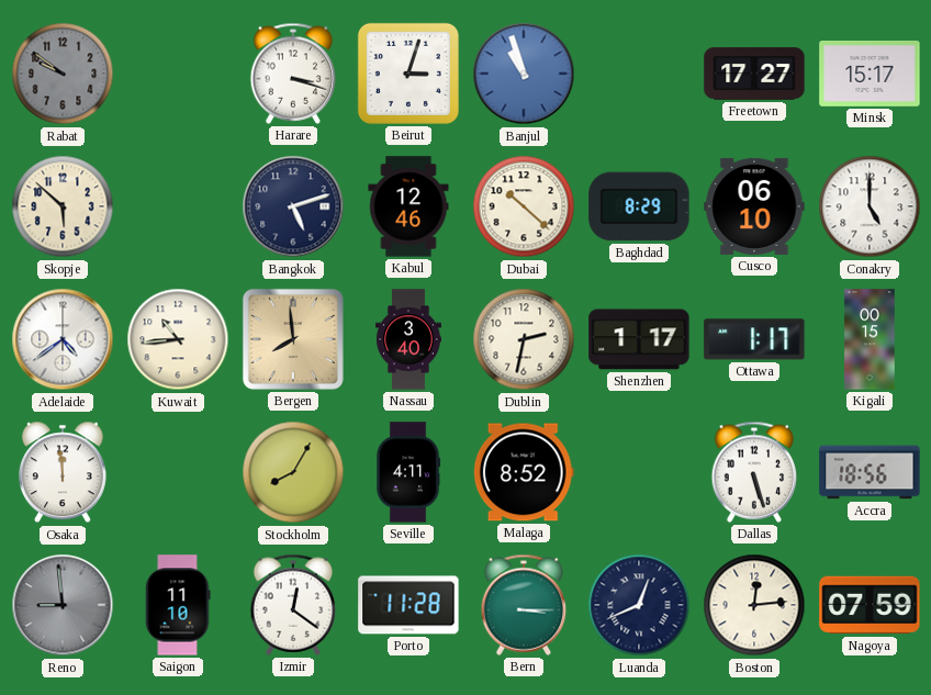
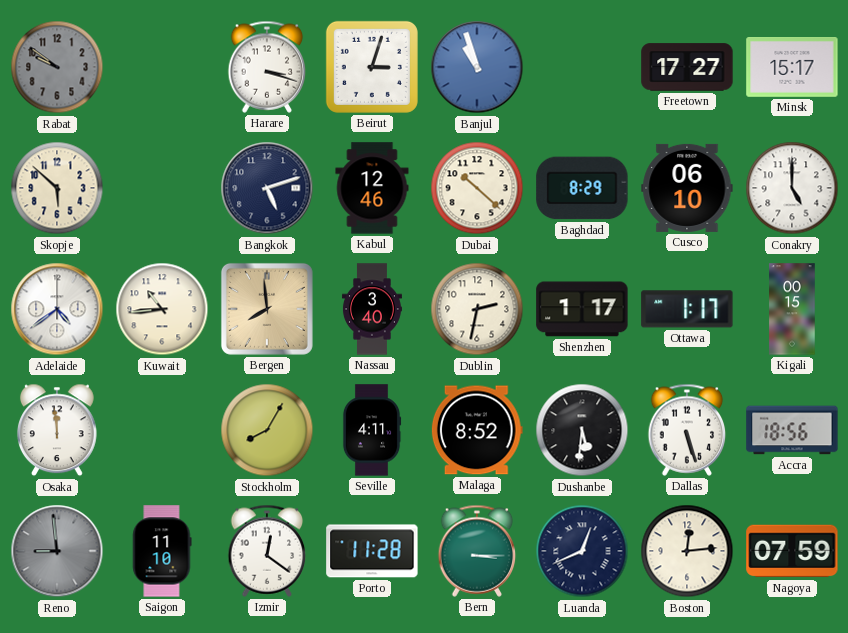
Dushanbe: none -> 5:31 (582, 430)
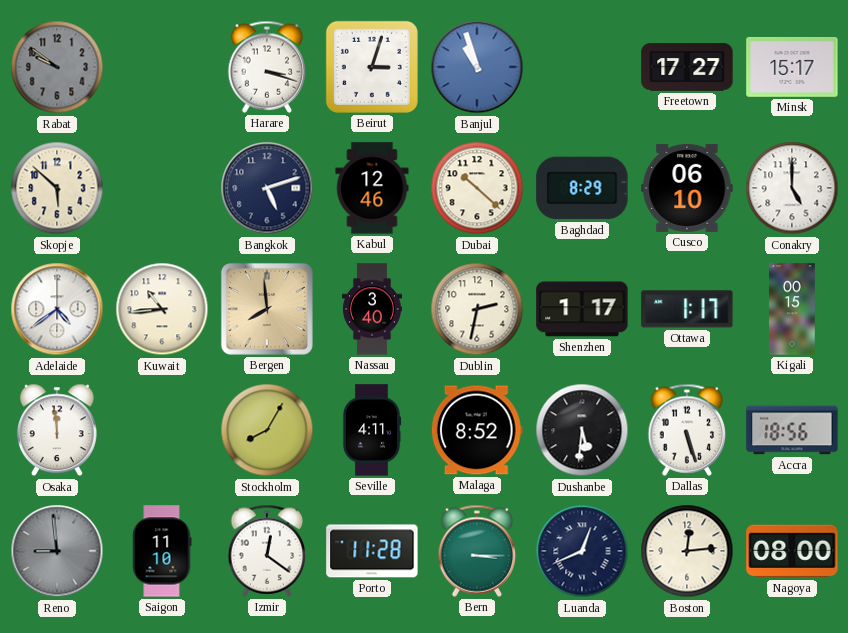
Nagoya: 07:59 -> 08:00 (792, 551)
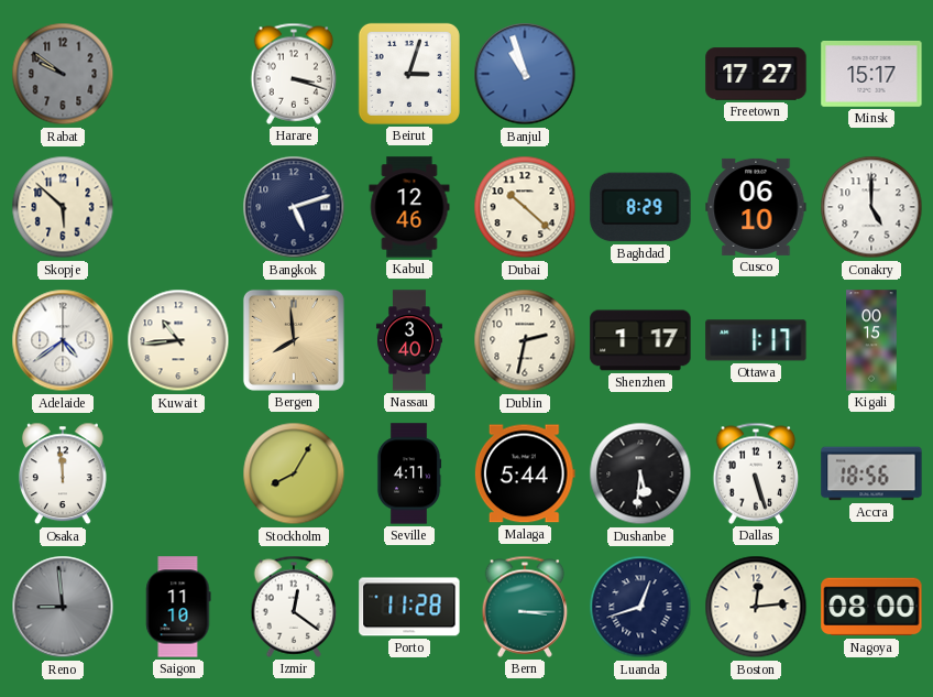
Malaga: 8:52 -> 5:44 (525, 473)
Luanda: 12:41 -> 12:42 (640, 607)
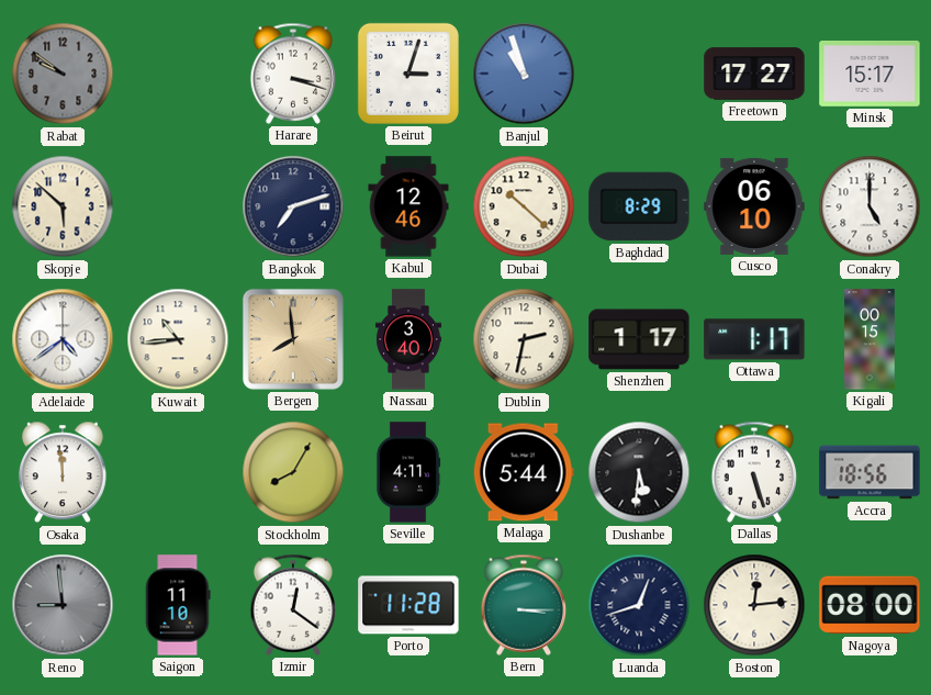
Bangkok: 5:12 -> 7:12 (293, 206)
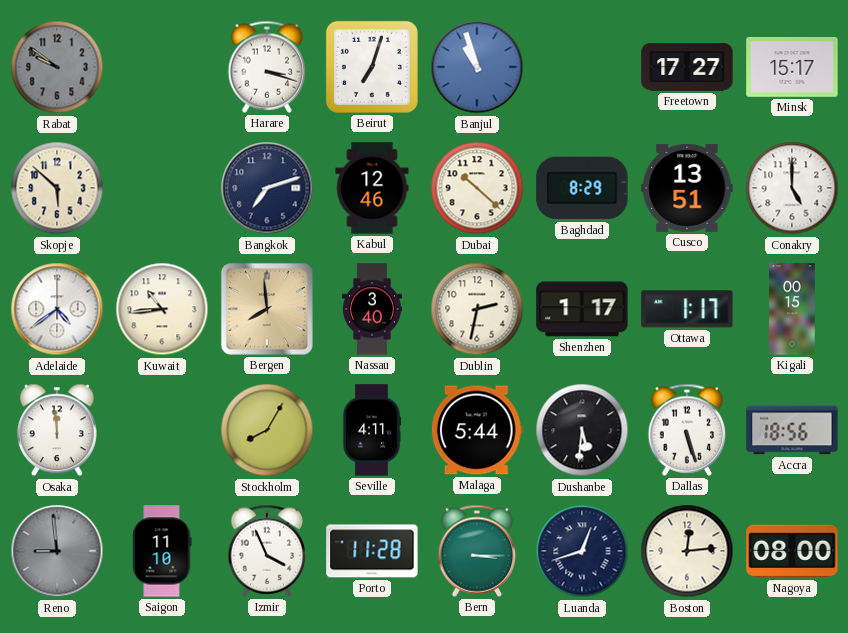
Beirut: 3:03 -> 7:03 (372, 67)
Cusco: 06:10 -> 13:51 (687, 188)
Izmir: 12:21 -> 3:56 (267, 551)
